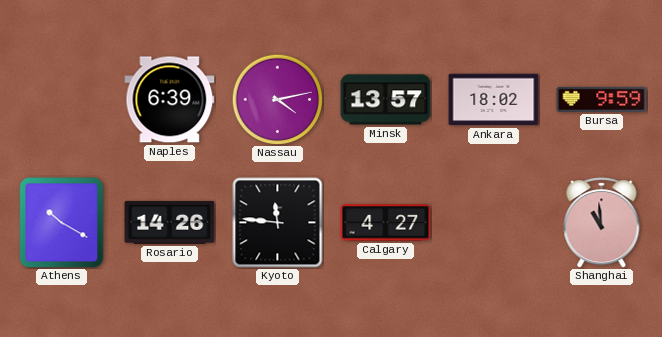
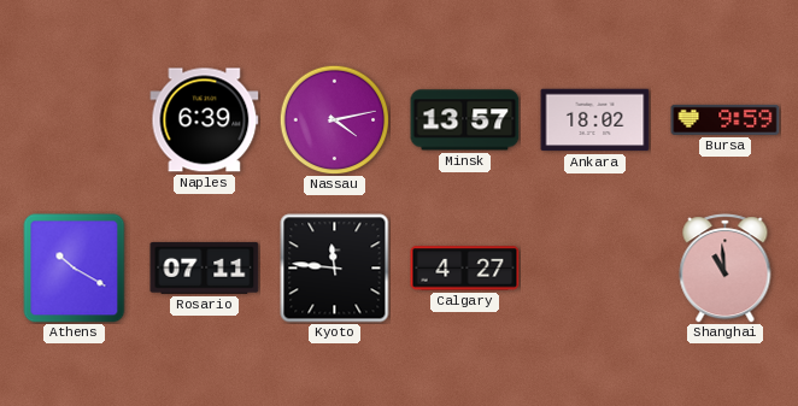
Rosario: 14:26 -> 07:11 (205, 267)
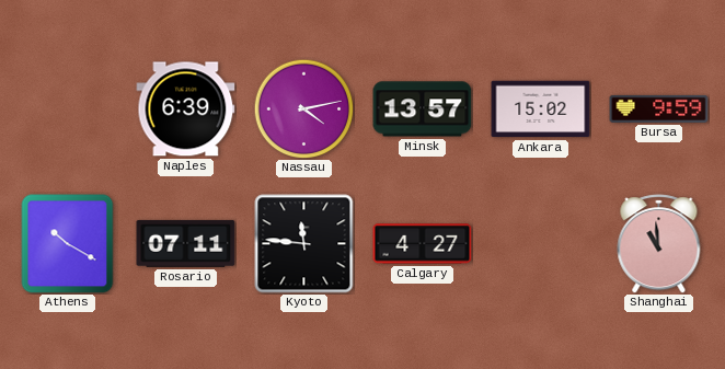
Ankara: 18:02 -> 15:02 (541, 109)
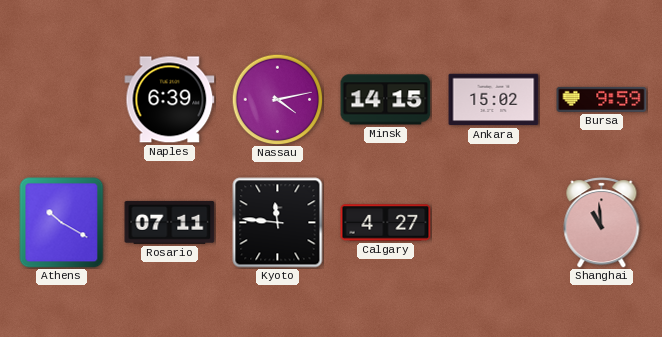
Minsk: 13:57 -> 14:15 (386, 100)
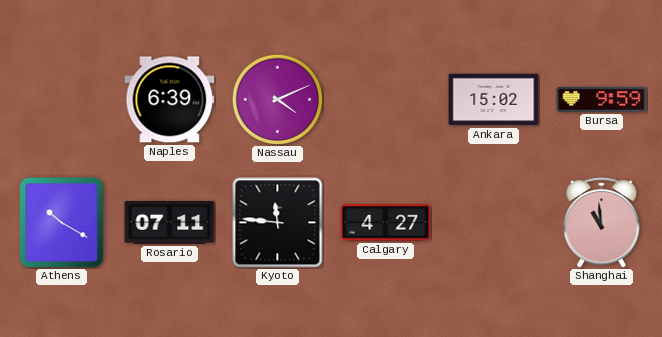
Nassau: 4:13 -> 4:11 (277, 99)
Minsk: 14:15 -> none (386, 100)
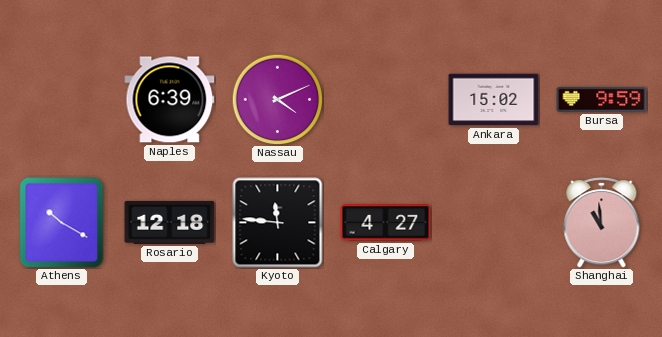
Rosario: 07:11 -> 12:18 (170, 222)
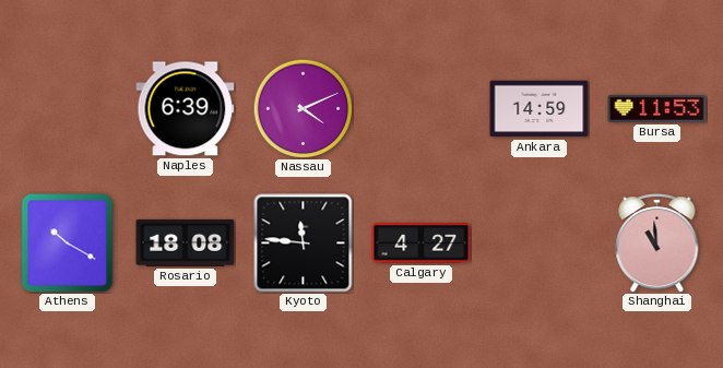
Ankara: 15:02 -> 14:59 (540, 109)
Bursa: 9:59 -> 11:53 (657, 108)
Rosario: 12:18 -> 18:08 (186, 242)
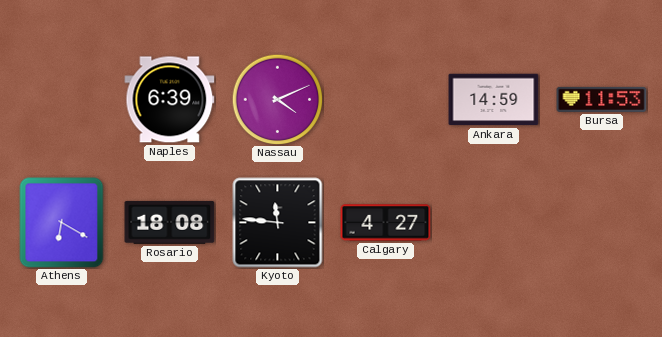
Athens: 10:20 -> 6:20 (62, 223)
Shanghai: 10:59 -> none (657, 244)
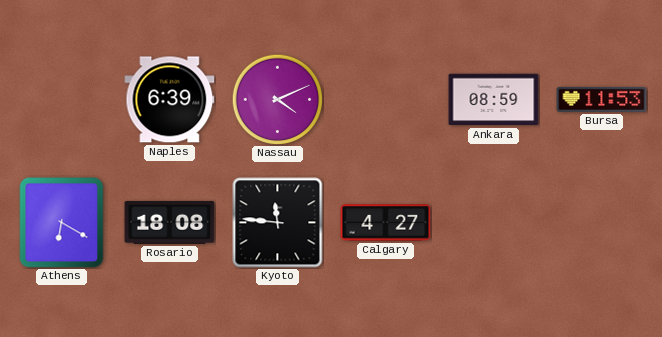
Ankara: 14:59 -> 08:59 (494, 100)
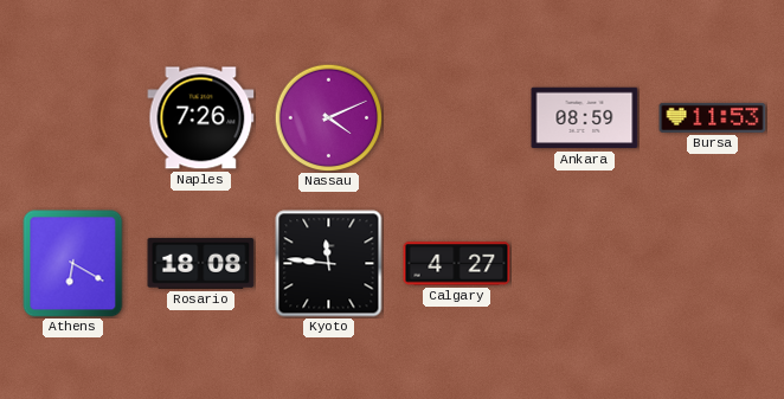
Naples: 6:39 -> 7:26 (201, 118)
